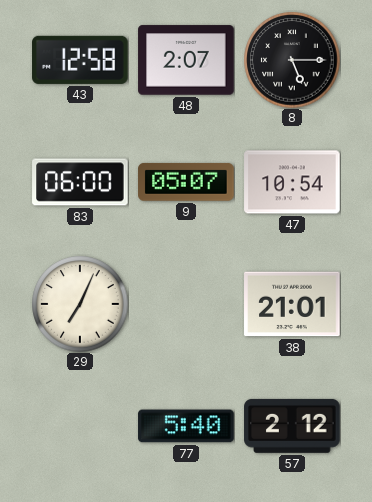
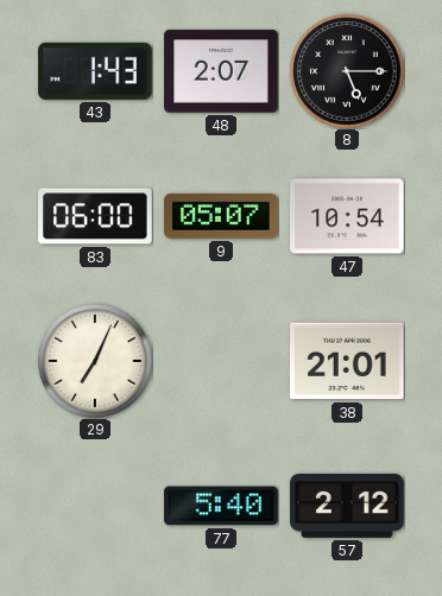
43: 12:58 -> 1:43 (95, 71)
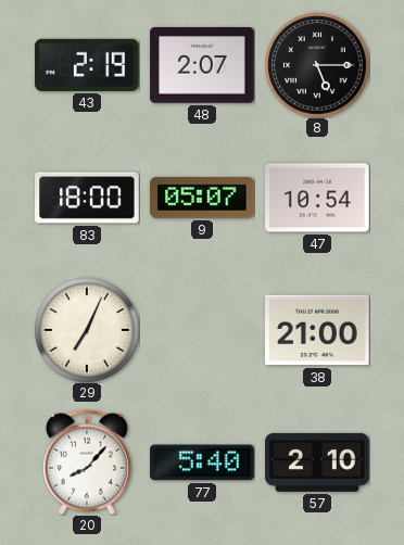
43: 1:43 -> 2:19 (87, 65)
83: 06:00 -> 18:00 (87, 198)
38: 21:01 -> 21:00 (317, 330)
20: none -> 8:07 (87, 462)
57: 2:12 -> 2:10 (317, 462)
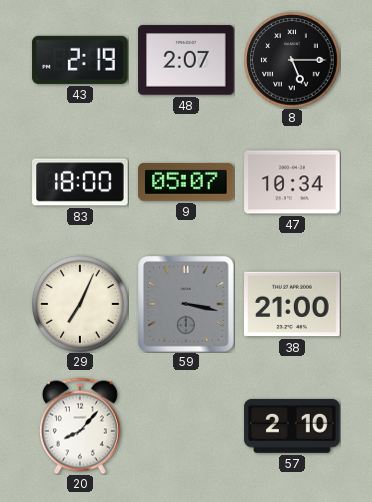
47: 10:54 -> 10:34 (292, 182)
59: none -> 3:17 (186, 304)
77: 5:40 -> none (202, 462)
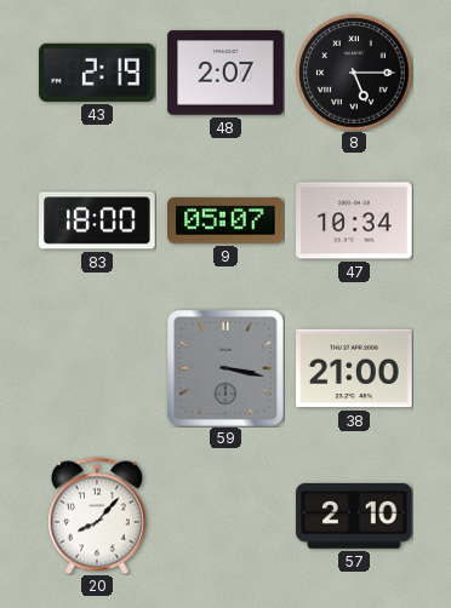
29: 7:04 -> none (80, 304)
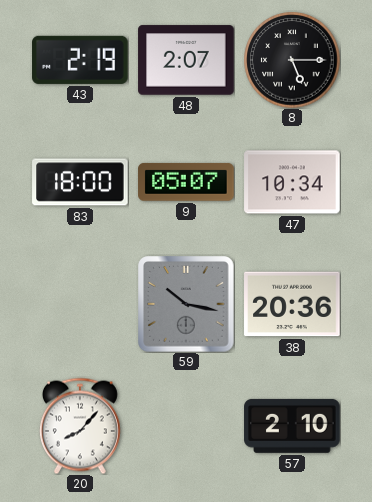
59: 3:17 -> 10:17 (186, 304)
38: 21:00 -> 20:36 (292, 304)
